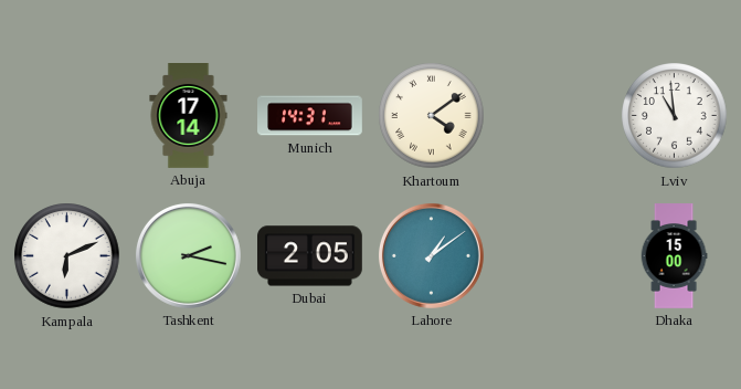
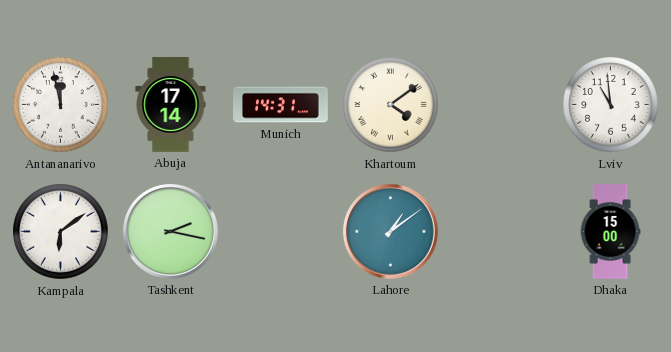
Antananarivo: none -> 11:58 (61, 105)
Kampala: 6:11 -> 6:09 (61, 232)
Dubai: 2:05 -> none (310, 256)
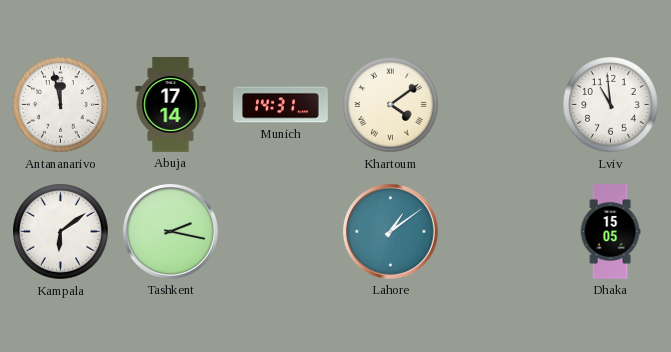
Dhaka: 15:00 -> 15:05 (610, 232)
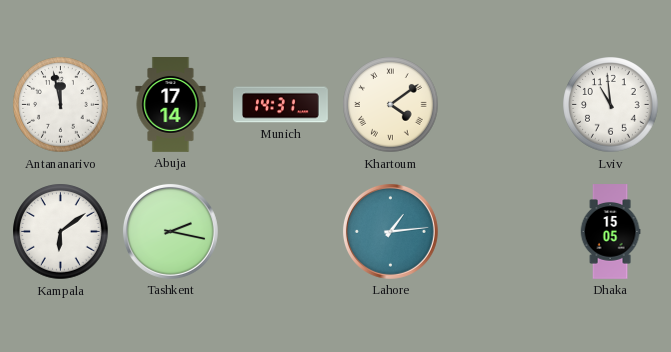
Lahore: 1:09 -> 1:14 (390, 231)
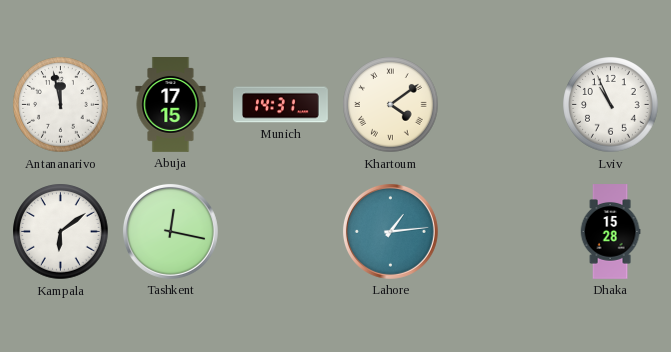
Abuja: 17:14 -> 17:15 (171, 105)
Lviv: 10:59 -> 10:56 (611, 105)
Tashkent: 2:17 -> 12:17 (170, 231)
Dhaka: 15:05 -> 15:28 (610, 232)
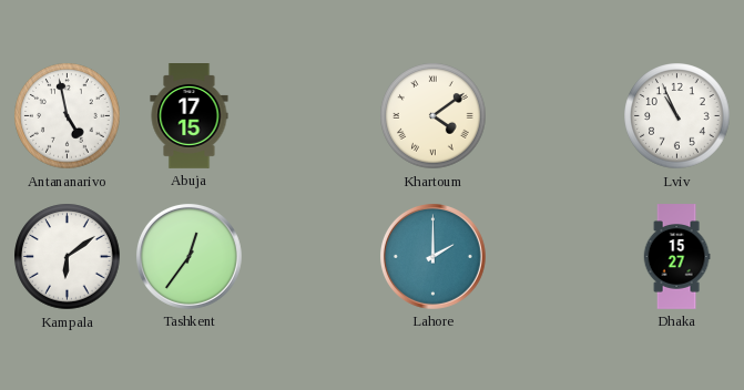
Antananarivo: 11:58 -> 4:58 (68, 116)
Munich: 14:31 -> none (281, 105)
Tashkent: 12:17 -> 12:36 (188, 256)
Lahore: 1:14 -> 2:00 (432, 256)
Dhaka: 15:28 -> 15:27 (676, 257)
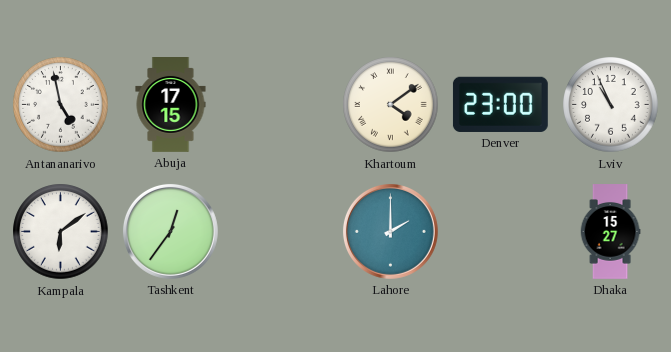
Denver: none -> 23:00 (500, 104)
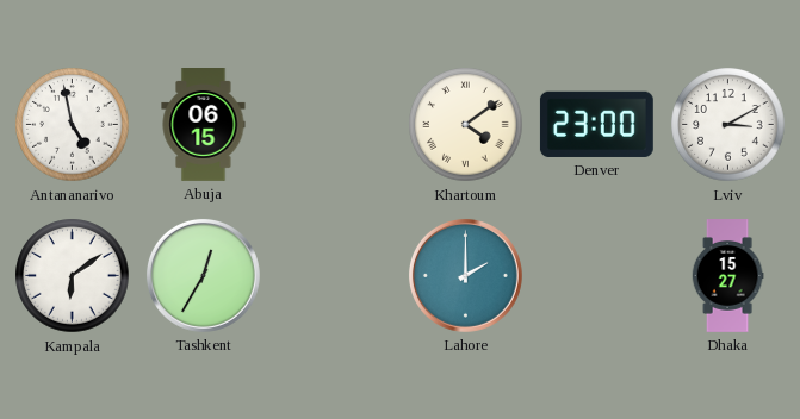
Abuja: 17:15 -> 06:15 (204, 125)
Lviv: 10:56 -> 3:10 (728, 125)
Tashkent: 12:36 -> 12:35 (203, 275)
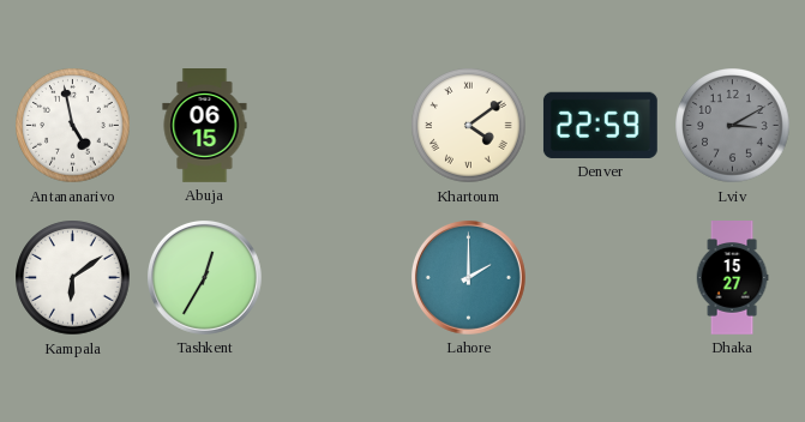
Denver: 23:00 -> 22:59 (600, 125)
Lviv dial: white -> grey (733, 126)
